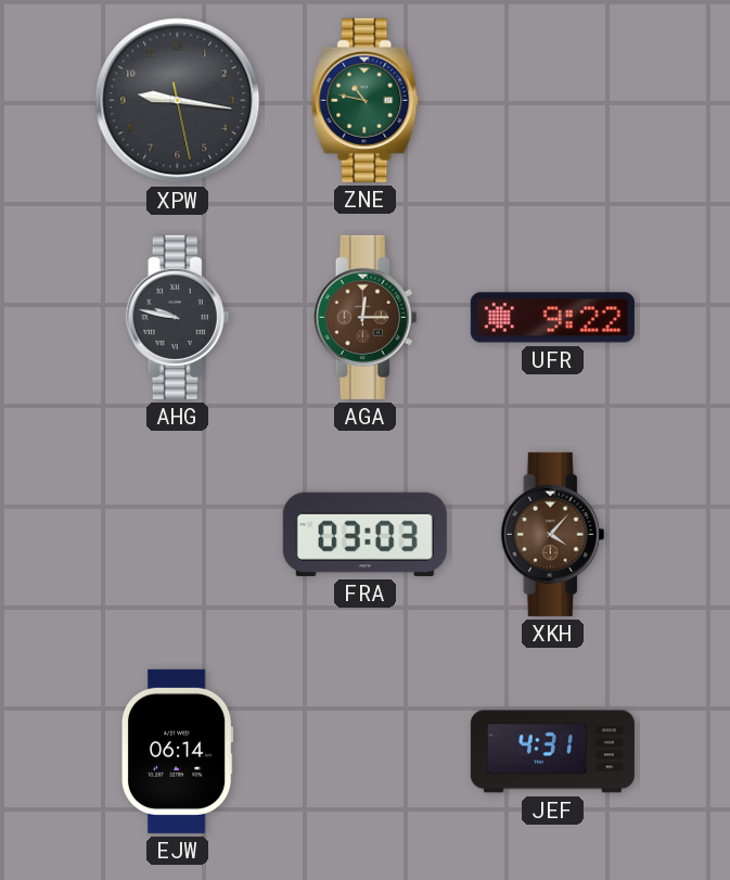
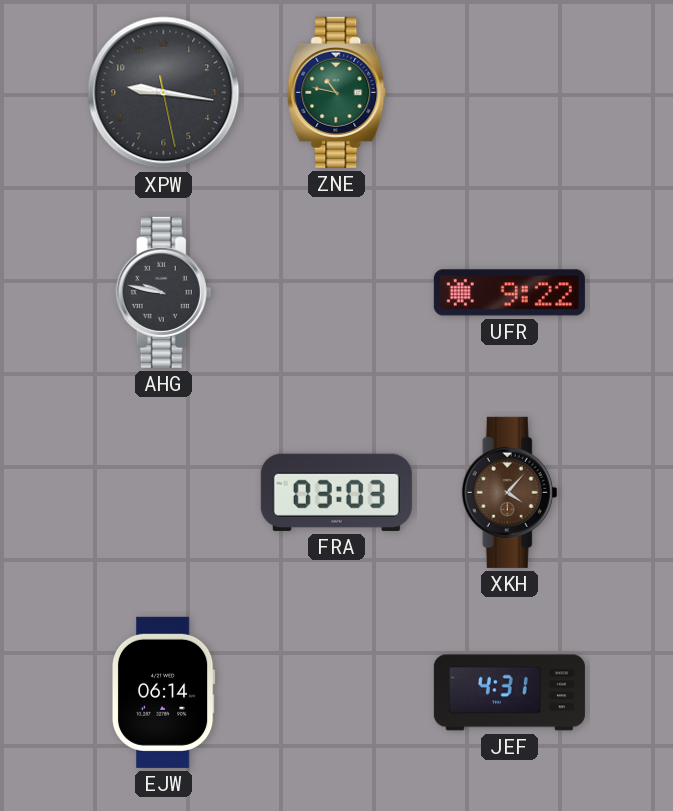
AGA: 12:15 -> none (366, 317)
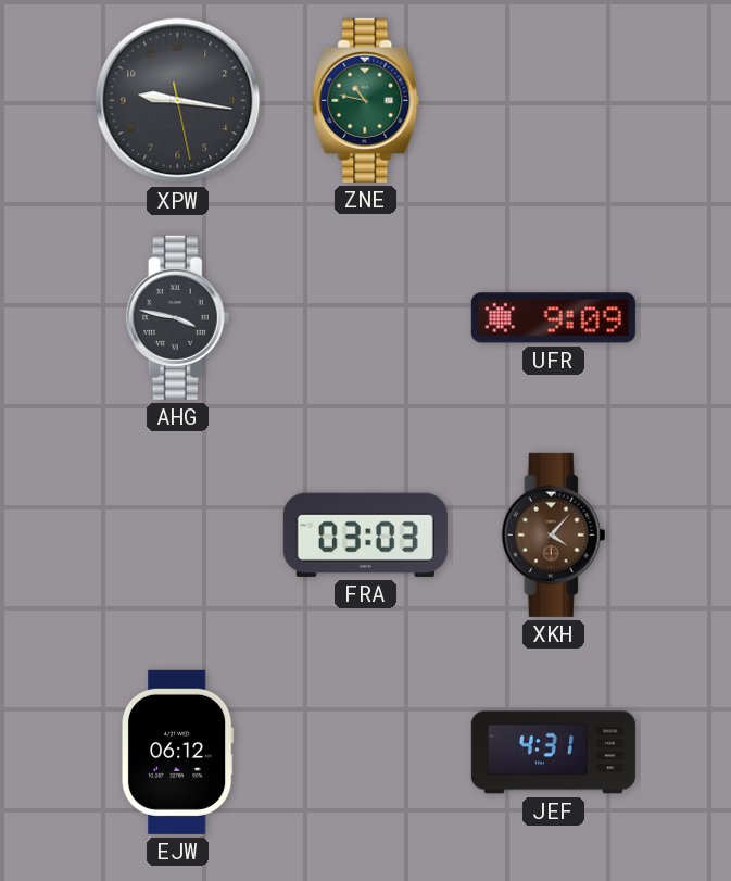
AHG: 9:47 -> 3:47 (178, 317)
UFR: 9:22 -> 9:09 (553, 318)
EJW: 06:14 -> 06:12 (177, 752)
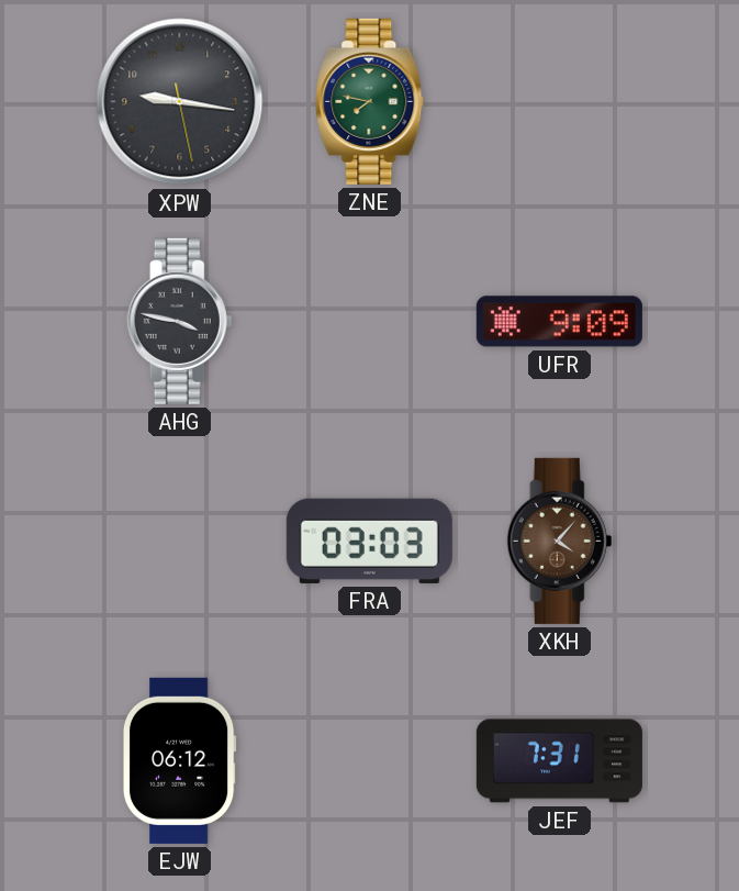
ZNE: 10:47 -> 7:47 (370, 101)
JEF: 4:31 -> 7:31 (559, 761)
